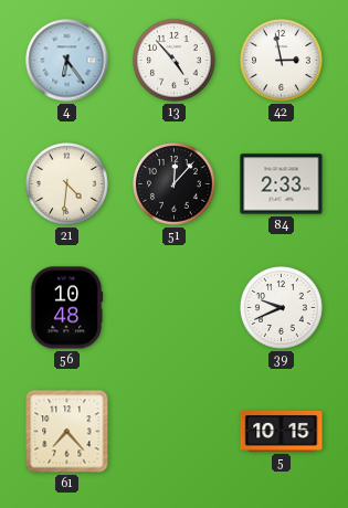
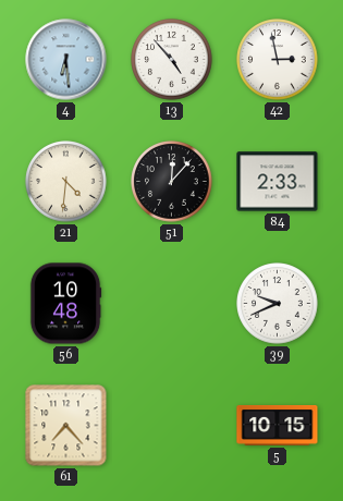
4: 6:24 -> 6:29 (66, 60)
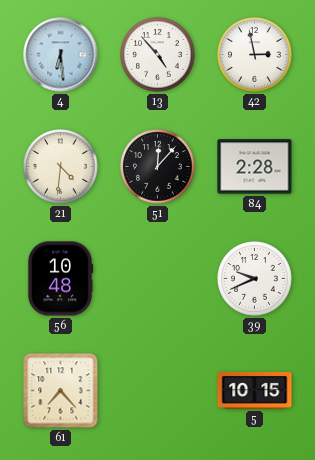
84: 2:33 -> 2:28 (255, 167)
